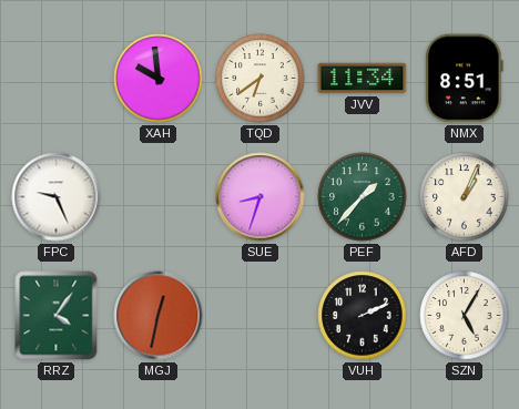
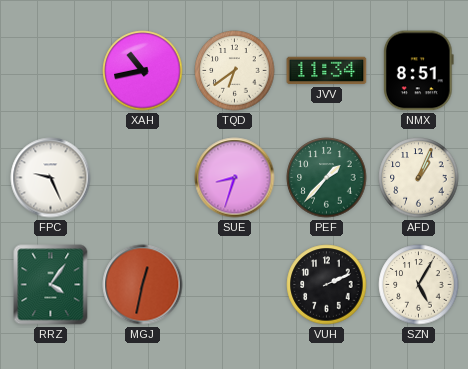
XAH: 9:59 -> 10:43 (143, 71)
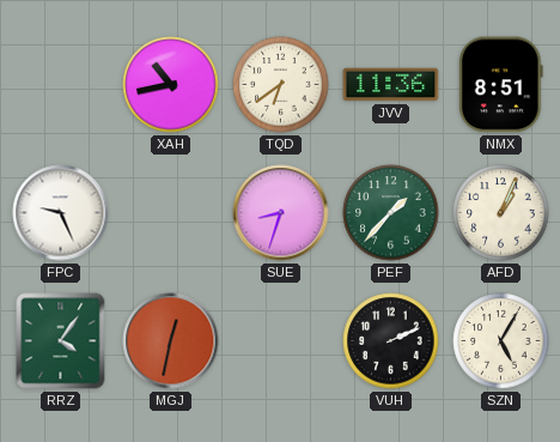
JVV: 11:34 -> 11:36 (391, 85)
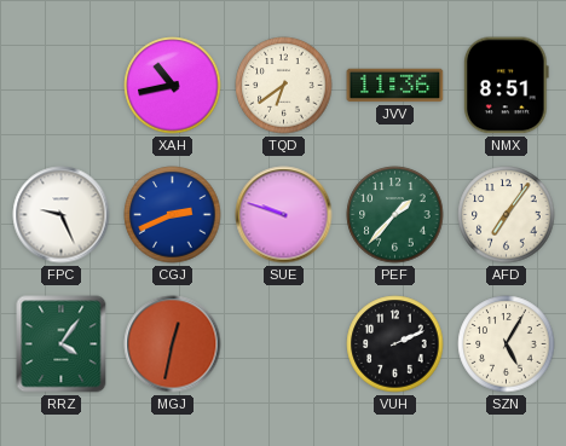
CGJ: none -> 2:41 (173, 215)
SUE: 8:33 -> 9:48 (284, 215)
AFD: 1:04 -> 7:06 (507, 215)
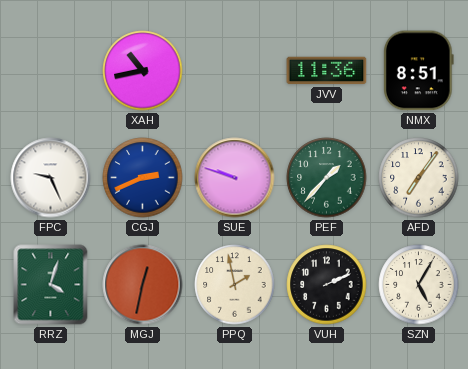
TQD: 6:39 -> none (284, 86)
RRZ: 4:06 -> 4:03 (51, 285)
PPQ: none -> 1:58 (235, 285)
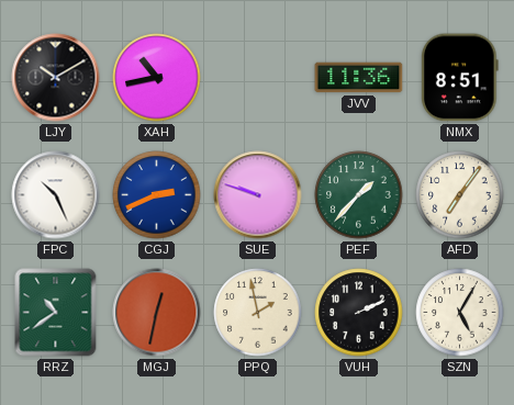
LJY: none -> 10:10 (56, 78)
FPC: 9:26 -> 10:26 (56, 195)
RRZ: 4:03 -> 10:39 (56, 313)
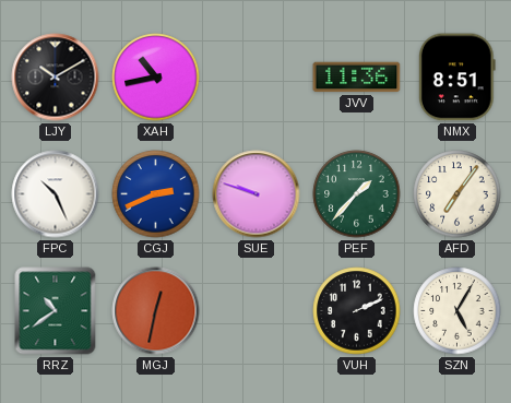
PPQ: 1:58 -> none (258, 313)
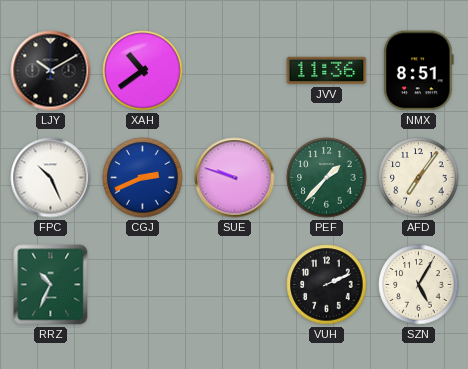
XAH: 10:43 -> 10:39 (143, 71)
RRZ: 10:39 -> 10:34 (51, 285)
MGJ: 12:32 -> none (156, 311)
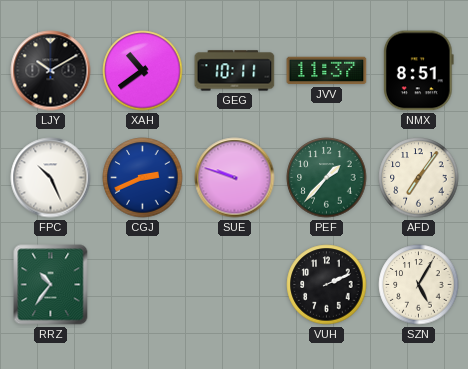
GEG: none -> 10:11 (235, 71)
JVV: 11:36 -> 11:37 (327, 71)
RRZ: 10:34 -> 10:36 (51, 285)
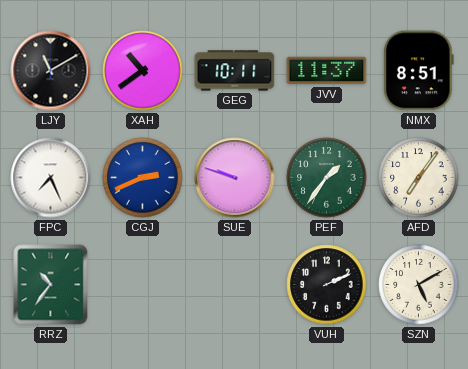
LJY: 10:10 -> 11:10 (51, 71)
FPC: 10:26 -> 7:26 (51, 178)
PEF: 1:37 -> 1:36 (327, 178)
SZN: 5:05 -> 5:10 (419, 285)
